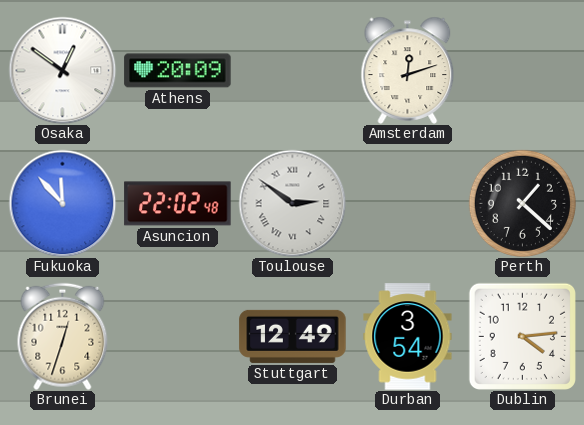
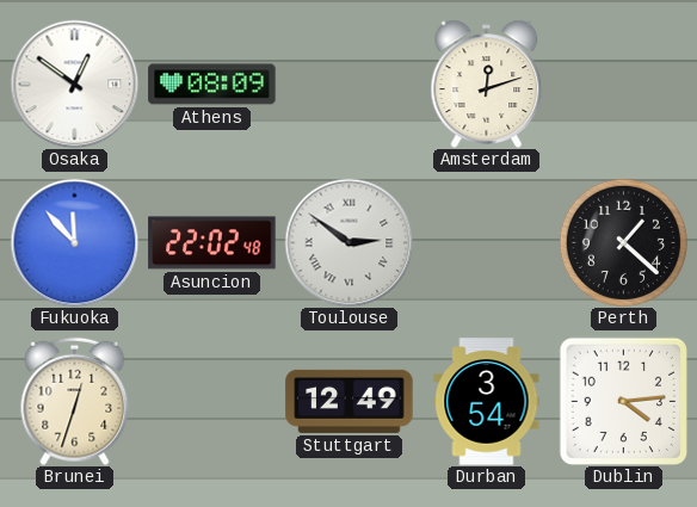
Athens: 20:09 -> 08:09 (212, 85)
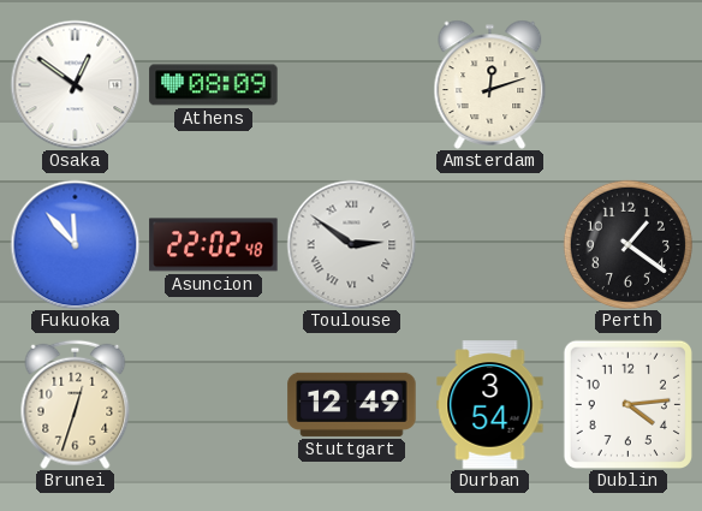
Perth: 1:22 -> 1:21 (627, 244)
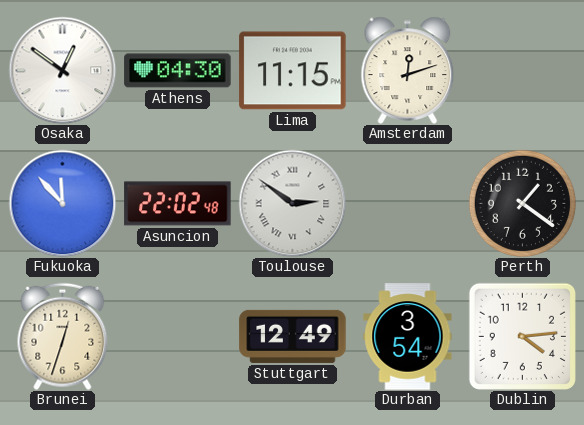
Athens: 08:09 -> 04:30 (178, 71)
Lima: none -> 11:15 (293, 71)
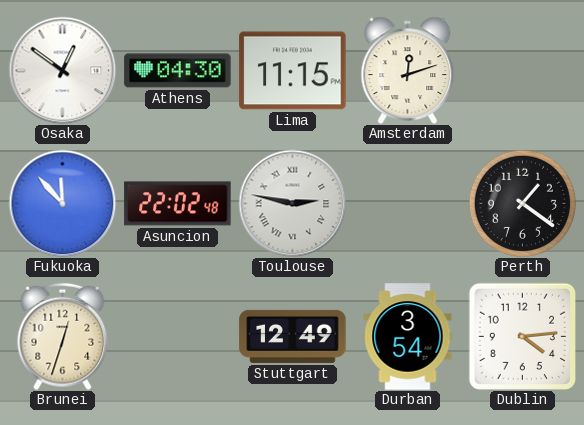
Toulouse: 2:51 -> 2:47 (292, 203)
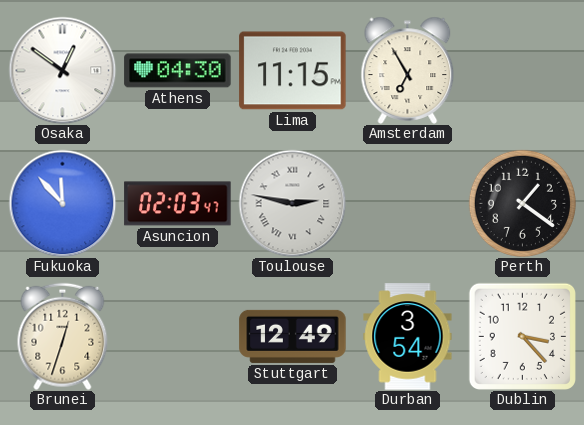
Amsterdam: 12:12 -> 6:55 (408, 70)
Asuncion: 22:02 -> 02:03 (178, 204)
Dublin: 4:14 -> 3:23 (522, 336)
